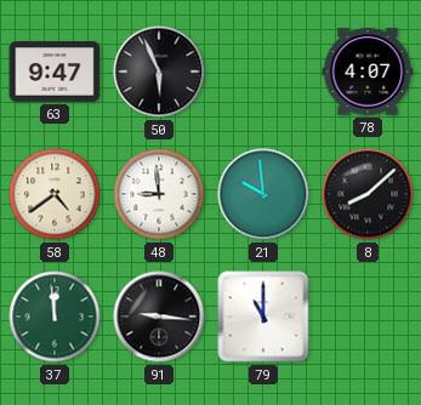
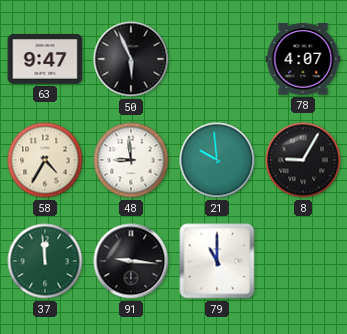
58: 4:39 -> 4:35 (45, 160)
8: 8:08 -> 9:05 (303, 160)
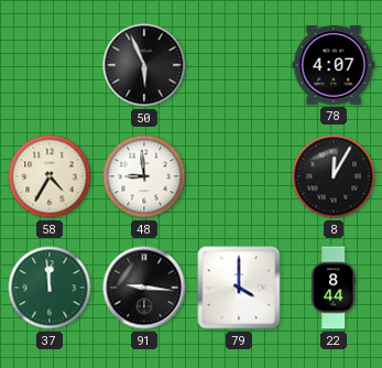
63: 9:47 -> none (45, 59)
21: 9:59 -> none (217, 160)
8: 9:05 -> 12:05 (334, 176)
79: 11:00 -> 4:00 (239, 288)
22: none -> 8:44 (334, 288)
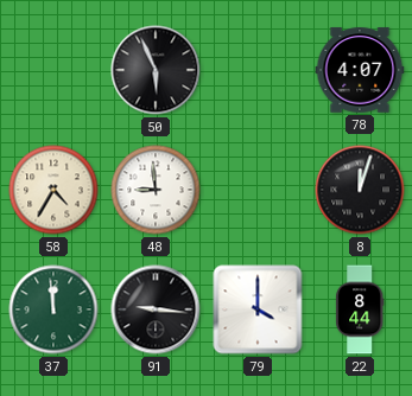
8: 12:05 -> 12:03 (360, 190)
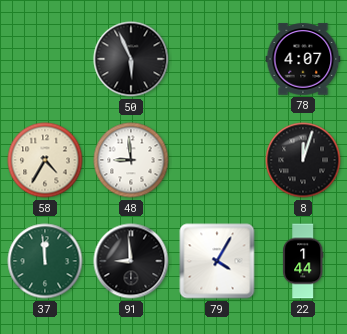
91: 9:16 -> 8:59 (131, 261)
79: 4:00 -> 4:05 (217, 261)
22: 8:44 -> 1:44 (303, 261)
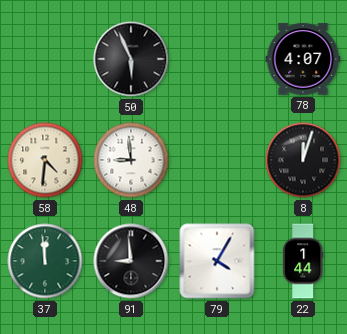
58: 4:35 -> 4:31 (45, 160)
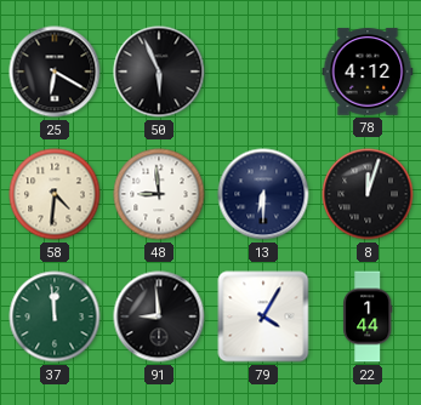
25: none -> 6:20 (55, 72)
78: 4:07 -> 4:12 (368, 72)
13: none -> 6:30 (263, 194)
